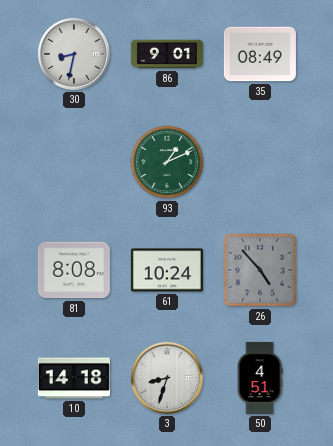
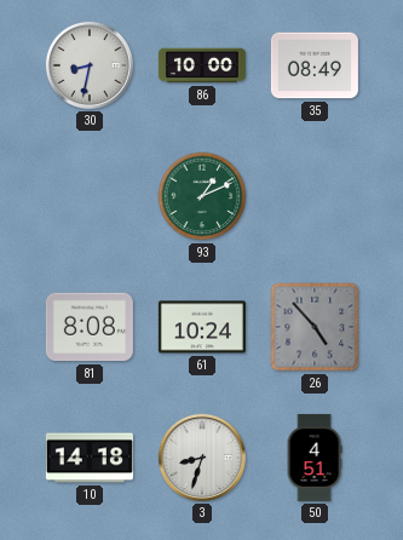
86: 9:01 -> 10:00 (202, 65)
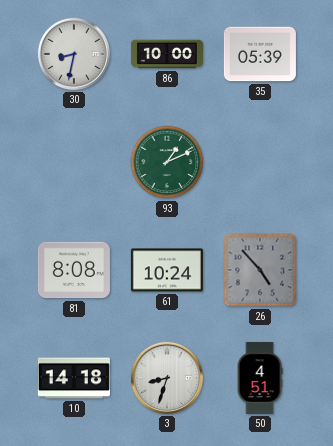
35: 08:49 -> 05:39 (260, 54)
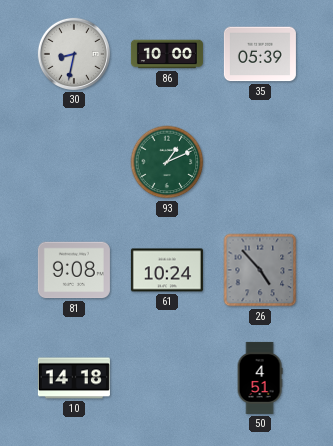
81: 8:08 -> 9:08 (74, 270)
3: 8:33 -> none (167, 378)
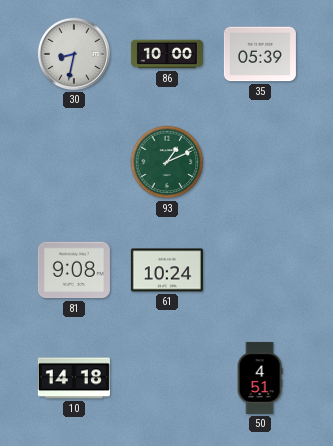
26: 4:53 -> none (260, 270)
